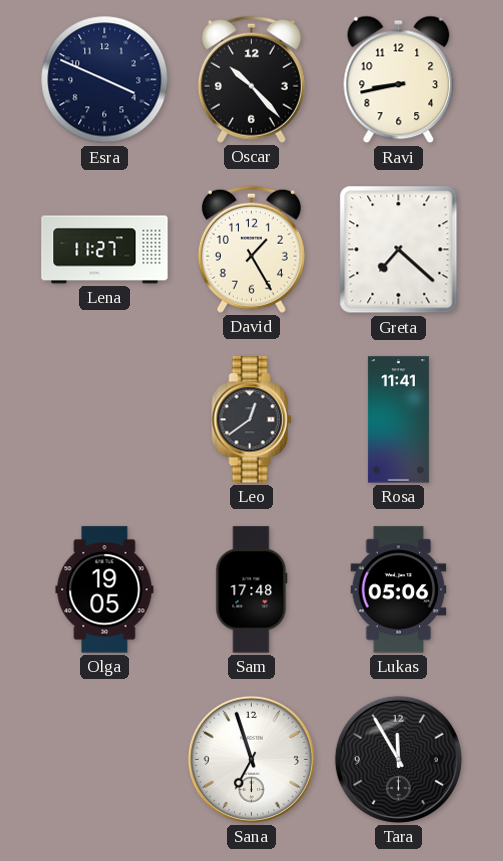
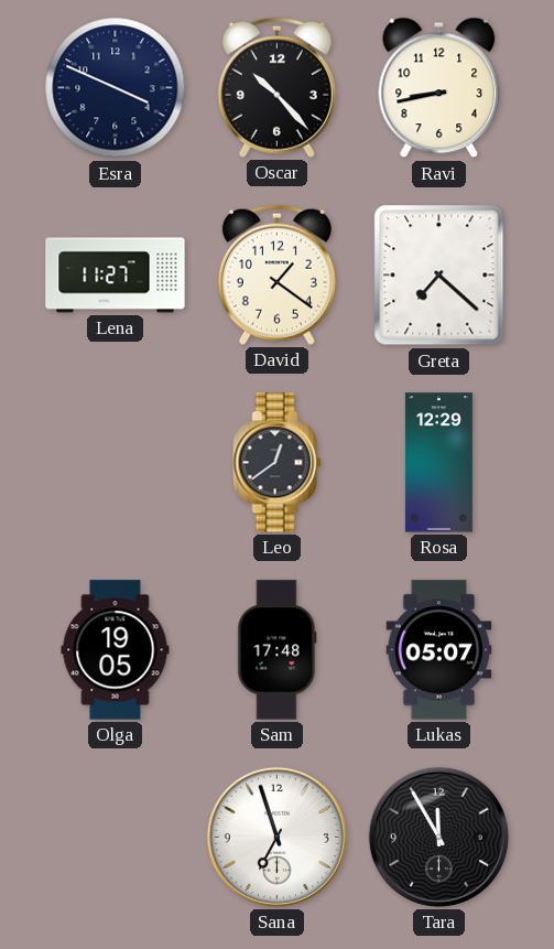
David: 1:25 -> 1:21 (276, 274)
Rosa: 11:41 -> 12:29 (438, 463)
Lukas: 05:06 -> 05:07 (439, 650)
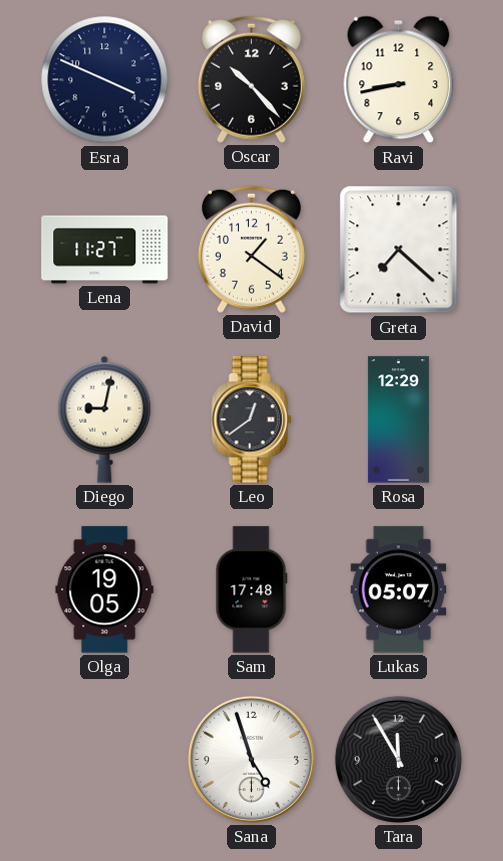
Diego: none -> 9:02 (105, 419)
Sana: 6:57 -> 4:57 (251, 759)
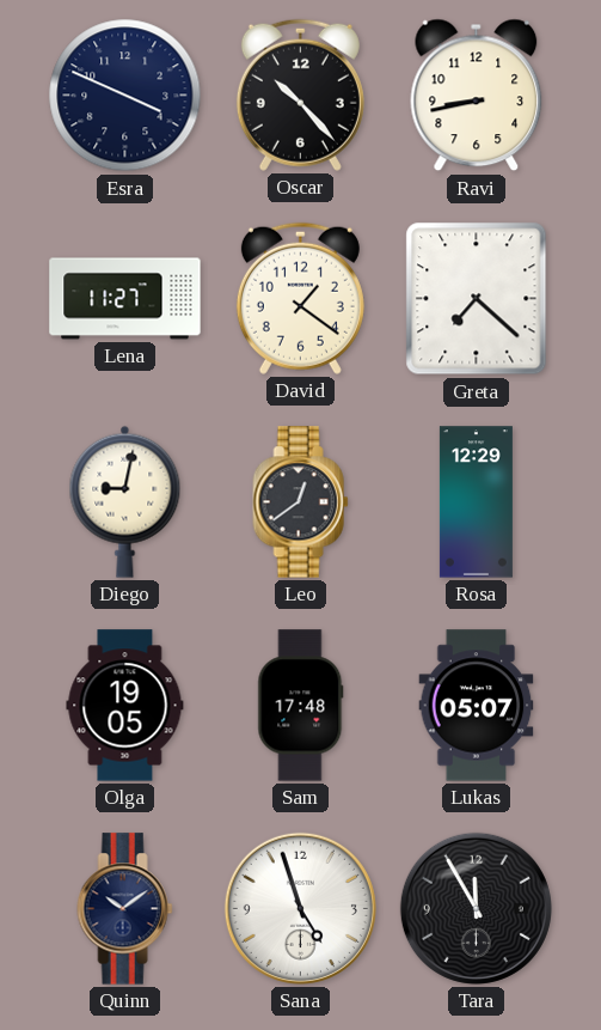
Quinn: none -> 10:09 (125, 909)
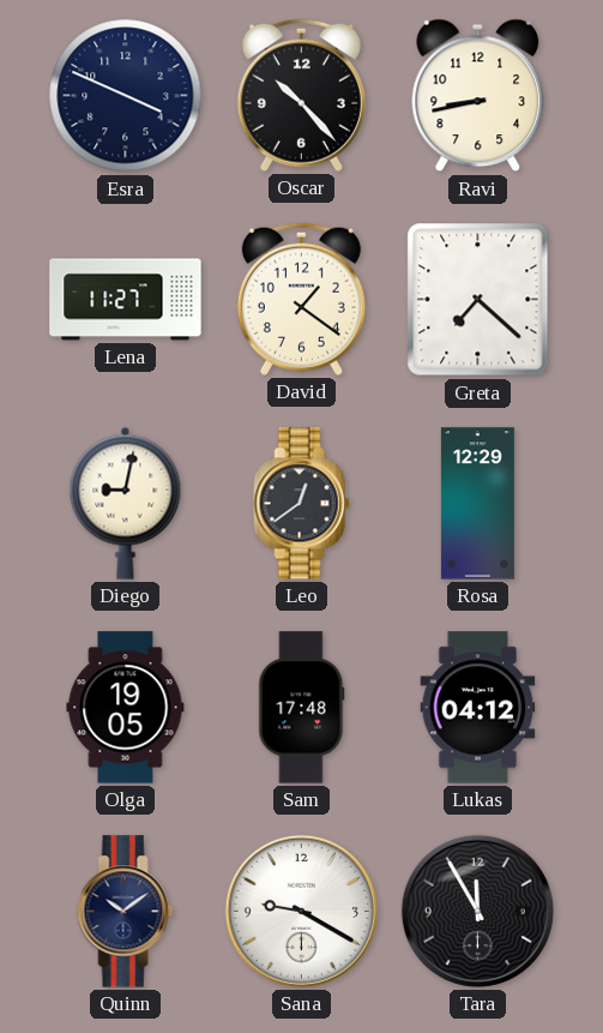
Lukas: 05:07 -> 04:12 (478, 708)
Sana: 4:57 -> 9:20 (301, 911)
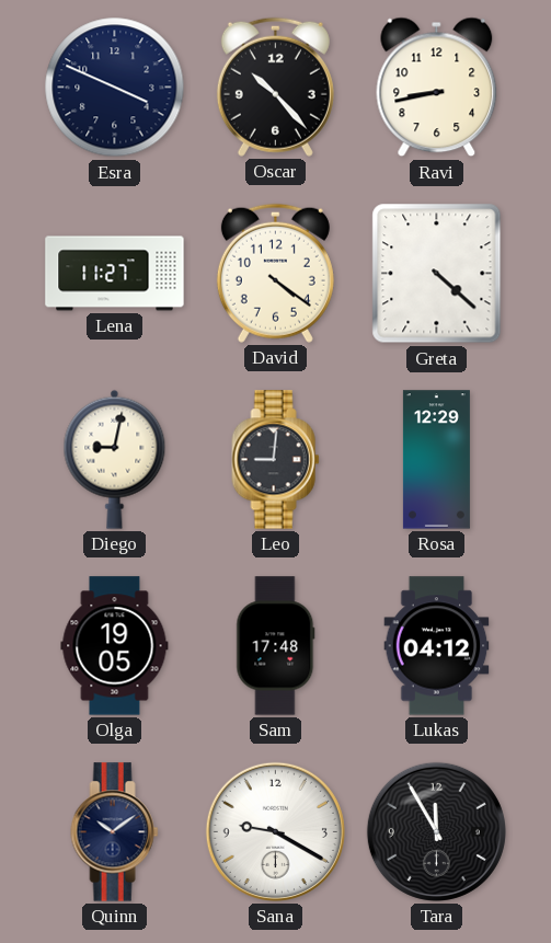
David: 1:21 -> 4:21 (275, 273)
Greta: 7:22 -> 4:22 (437, 274)
Leo: 12:39 -> 9:01 (276, 460)
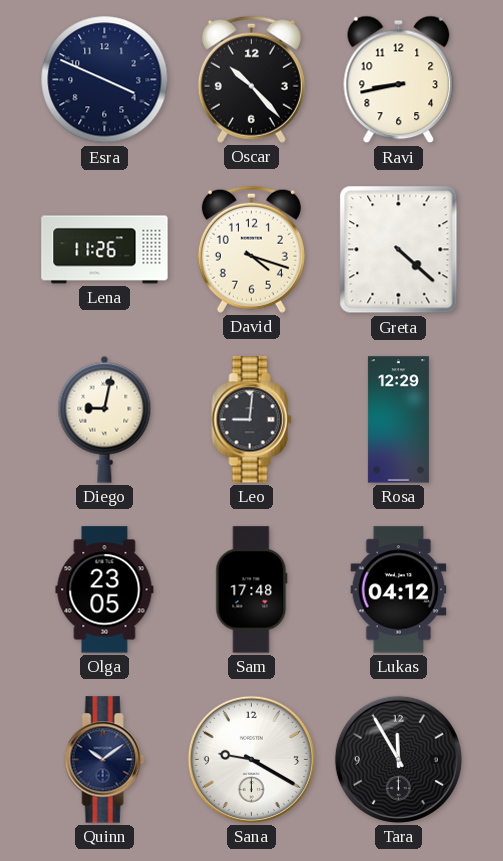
Lena: 11:27 -> 11:26 (105, 250)
David: 4:21 -> 4:18 (251, 249)
Olga: 19:05 -> 23:05 (105, 590)
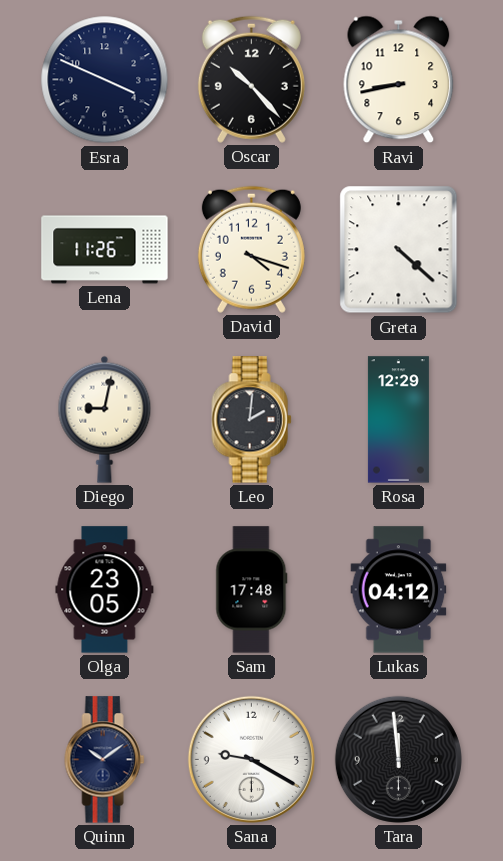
Leo: 9:01 -> 2:01 (252, 420)
Tara: 11:55 -> 11:59 (398, 759)
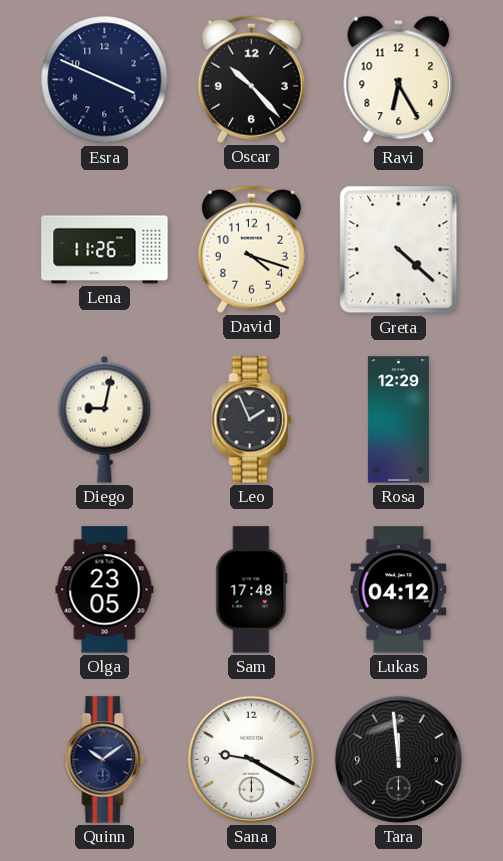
Ravi: 8:43 -> 6:25 (399, 80)
Leo: 2:01 -> 1:56 (252, 420)
